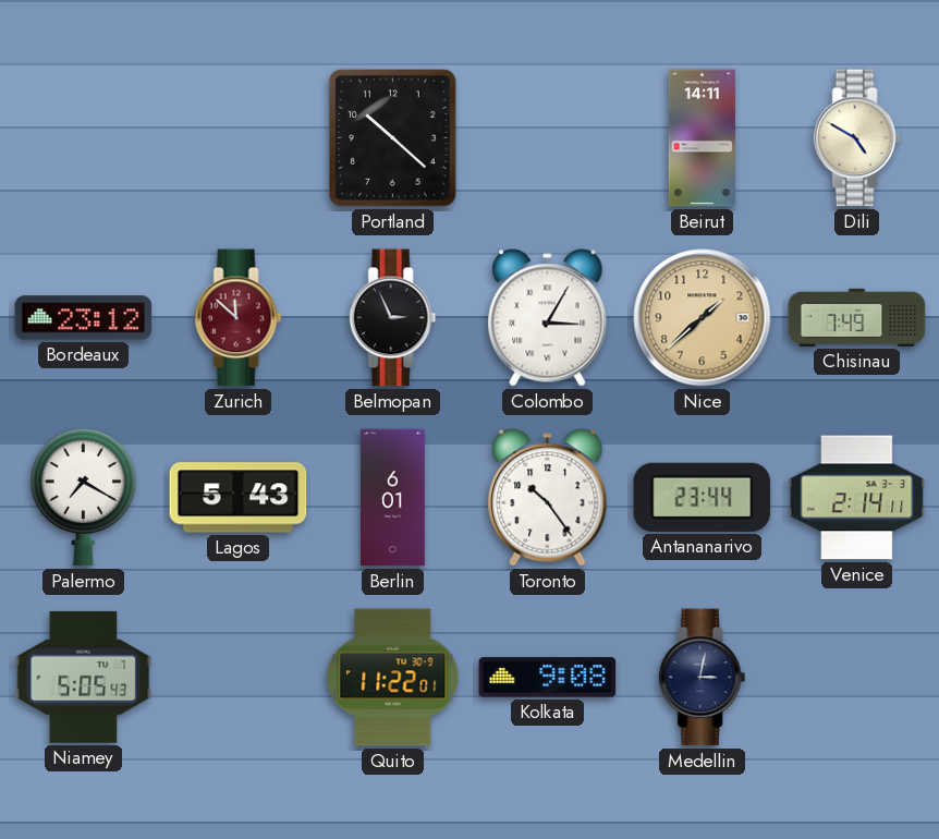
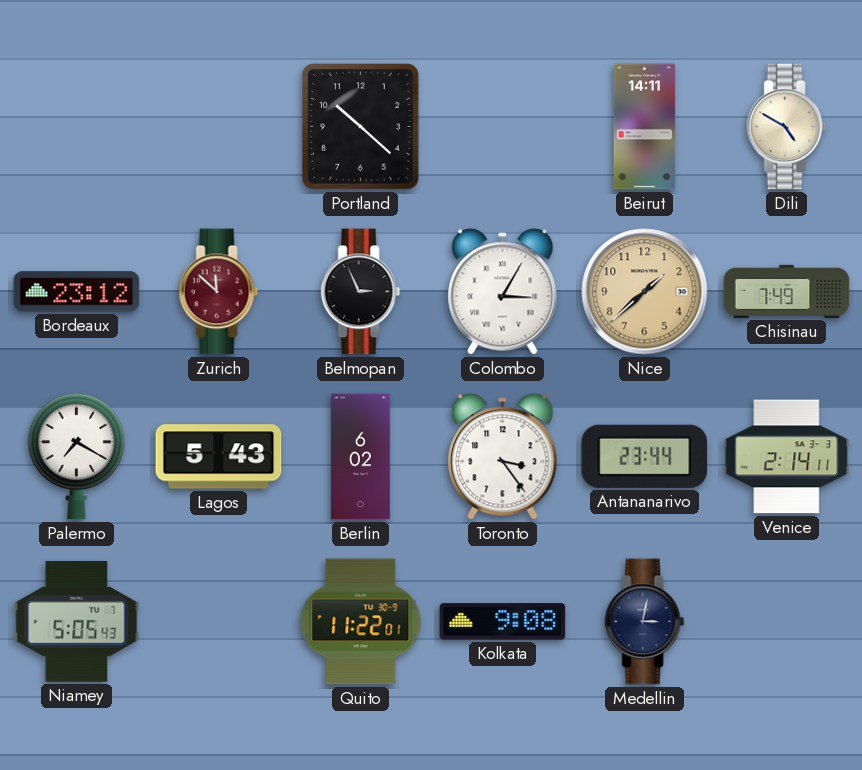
Berlin: 6:01 -> 6:02 (360, 457)
Toronto: 10:24 -> 3:24 (503, 457)
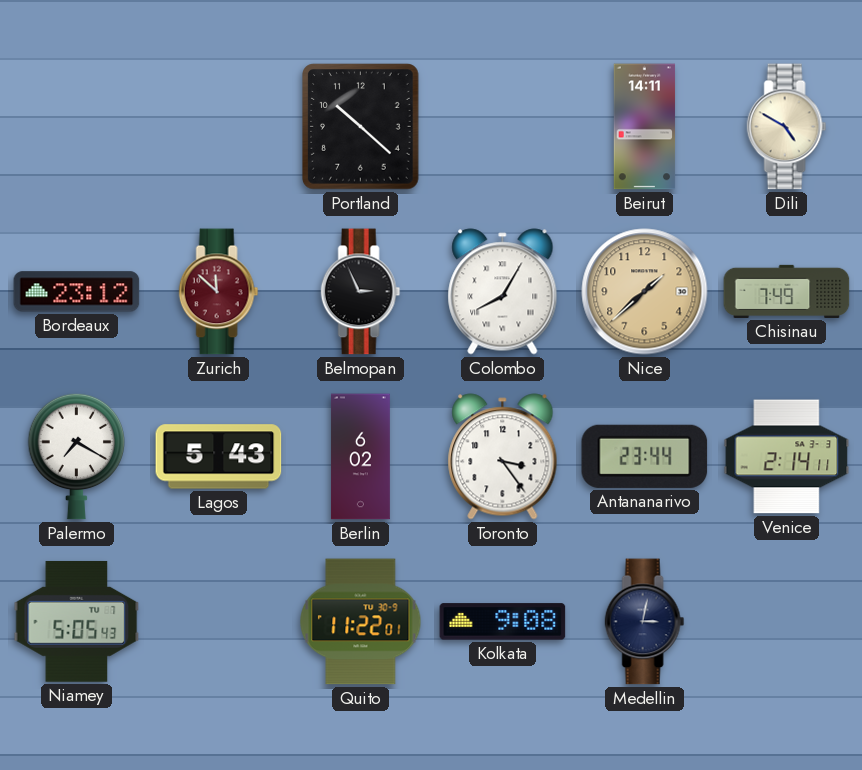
Colombo: 3:05 -> 8:05 (503, 292)
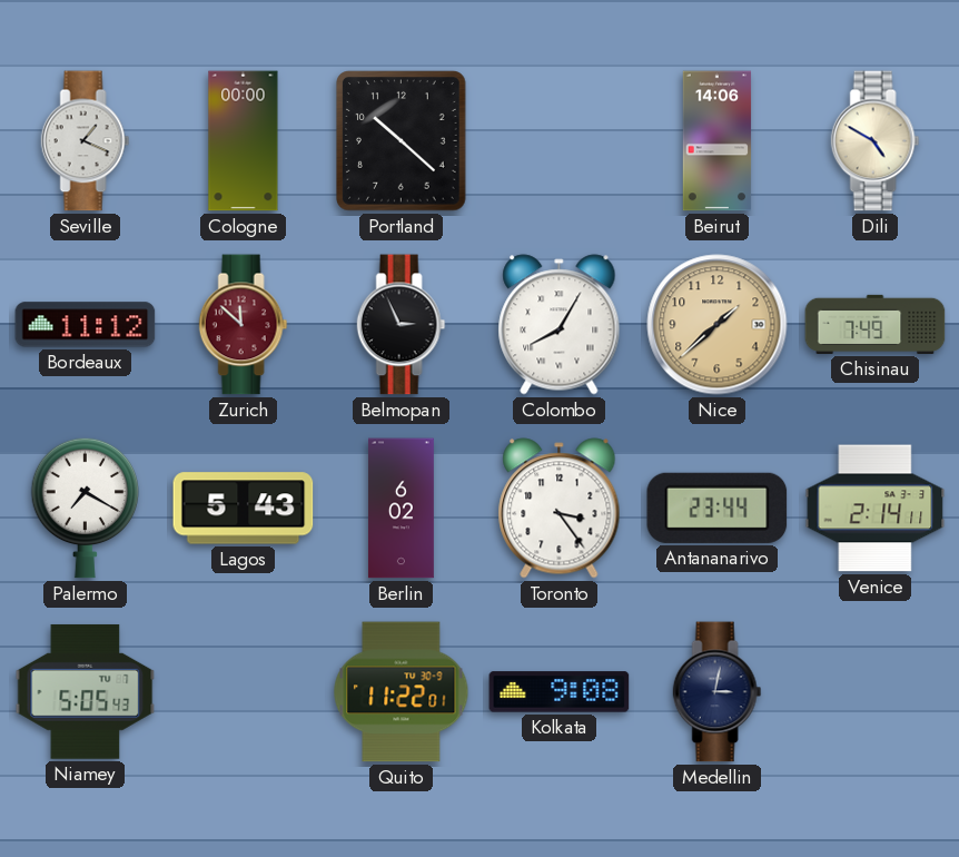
Seville: none -> 1:19 (86, 141)
Cologne: none -> 00:00 (244, 141)
Beirut: 14:11 -> 14:06 (718, 141)
Bordeaux: 23:12 -> 11:12 (86, 325)
